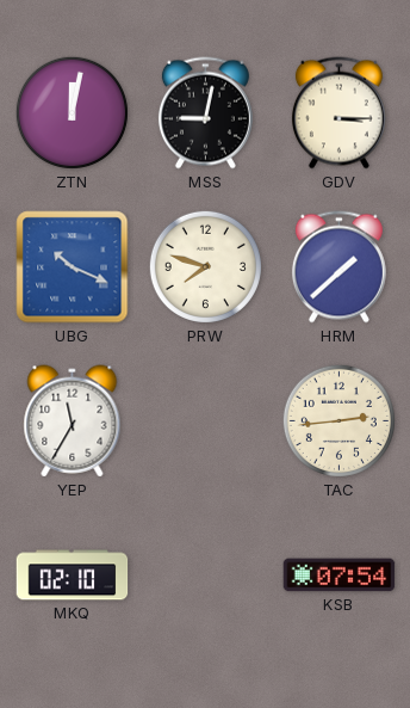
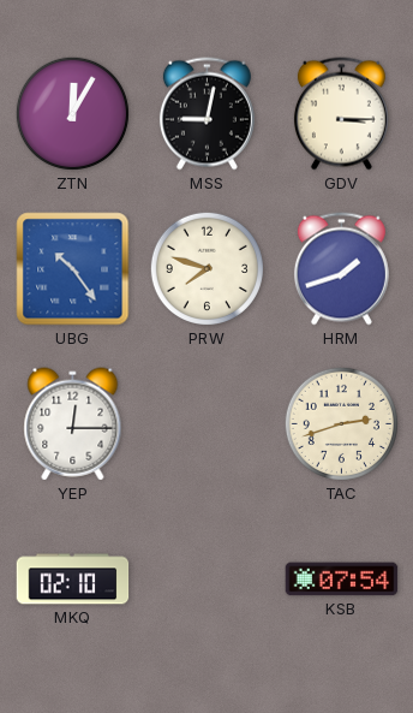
ZTN: 12:02 -> 12:05 (72, 113)
UBG: 10:19 -> 10:24 (73, 269)
HRM: 1:38 -> 1:42 (341, 269)
YEP: 11:35 -> 12:15 (73, 424)
TAC: 2:44 -> 2:42 (341, 423)
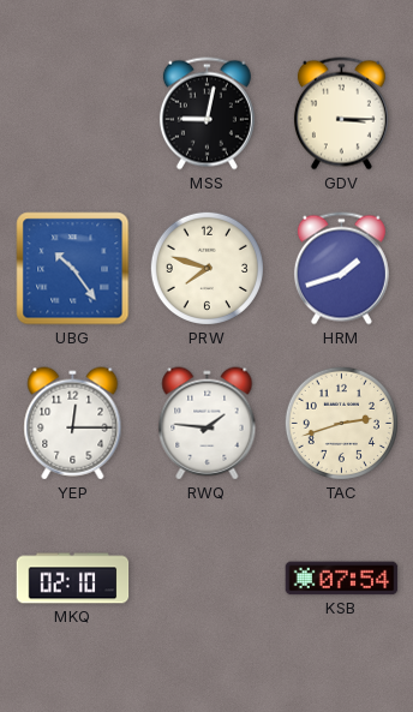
ZTN: 12:05 -> none (72, 113)
RWQ: none -> 1:46 (208, 424)
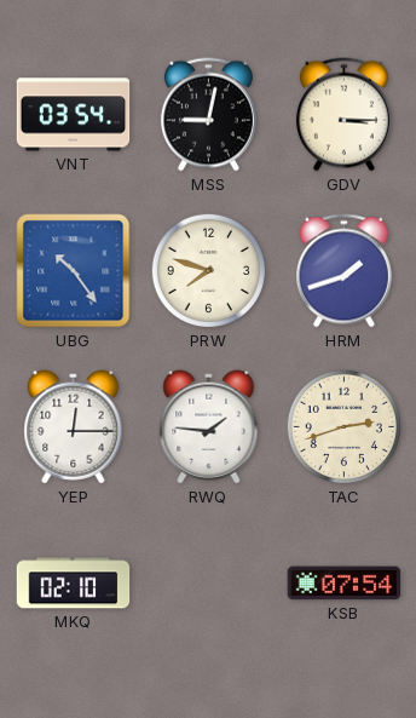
VNT: none -> 03:54 (74, 115)
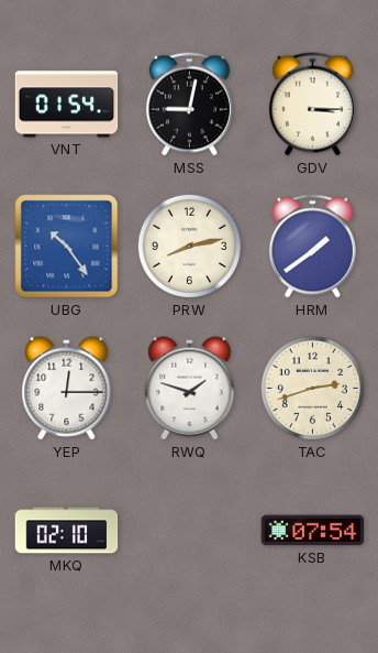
VNT: 03:54 -> 01:54 (67, 105)
PRW: 7:48 -> 8:13 (189, 246)
HRM: 1:42 -> 1:39 (312, 247)
RWQ: 1:46 -> 1:48 (190, 389)
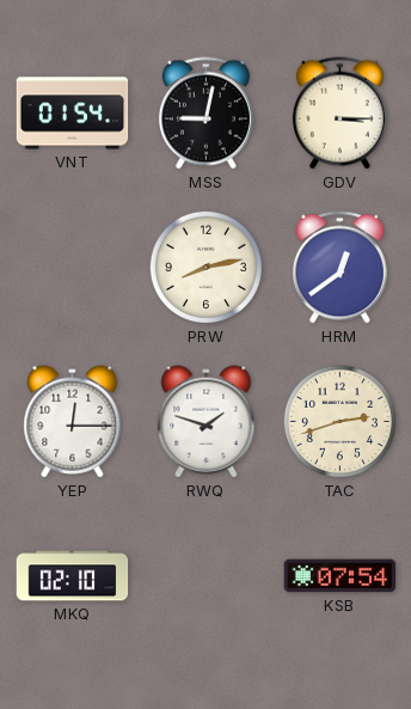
UBG: 10:24 -> none (67, 247)
HRM: 1:39 -> 12:39 (339, 268)
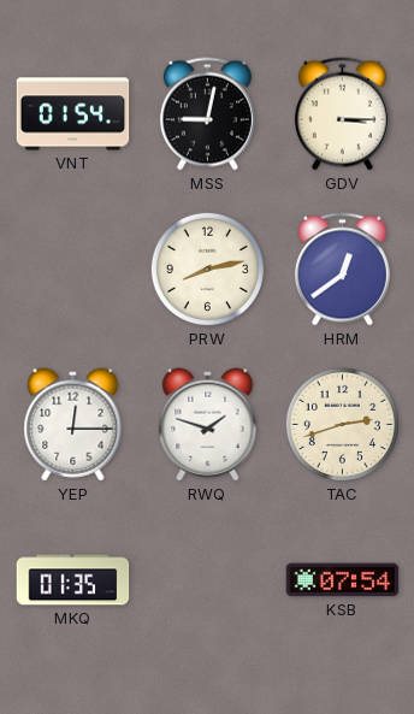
MKQ: 02:10 -> 01:35 (73, 580)
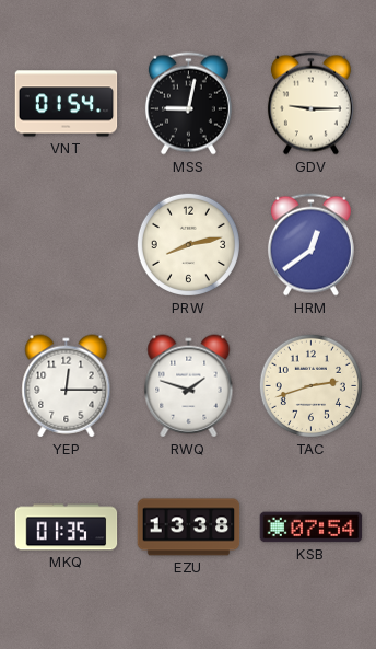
GDV: 3:15 -> 9:15 (310, 104)
EZU: none -> 13:38 (189, 528)
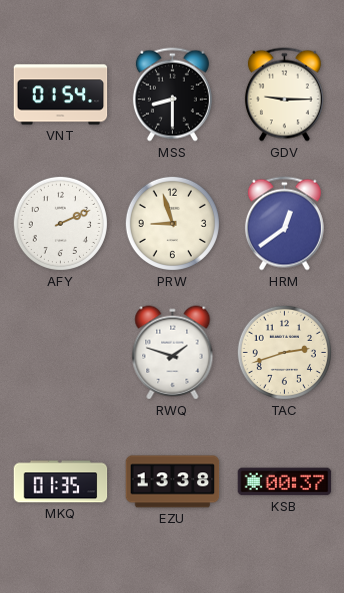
MSS: 9:02 -> 8:30 (172, 95)
AFY: none -> 2:11 (60, 223)
PRW: 8:13 -> 8:57 (172, 223)
YEP: 12:15 -> none (67, 386)
KSB: 07:54 -> 00:37 (285, 482)
